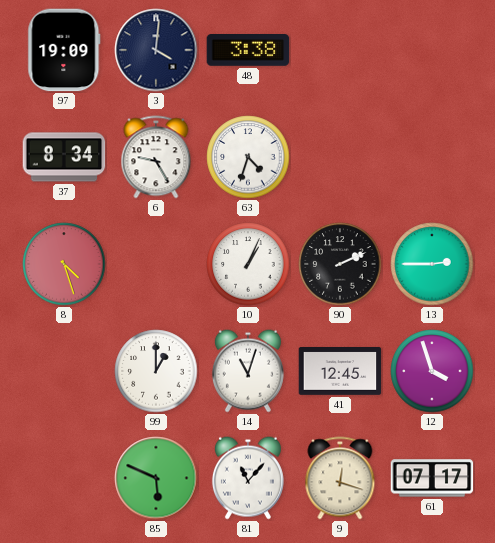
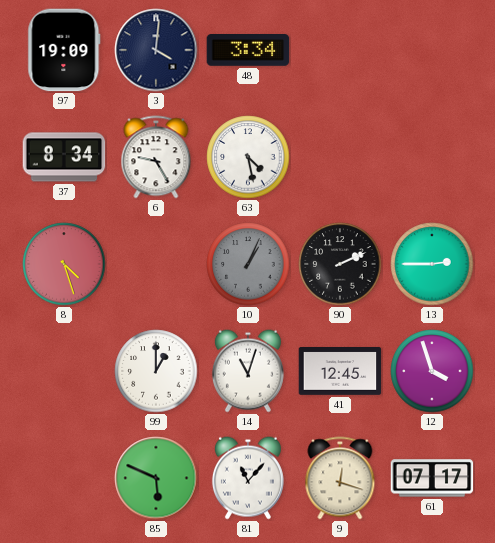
48: 3:38 -> 3:34 (248, 51)
63: 4:33 -> 4:28 (248, 157)
10 dial: white -> grey (248, 264)
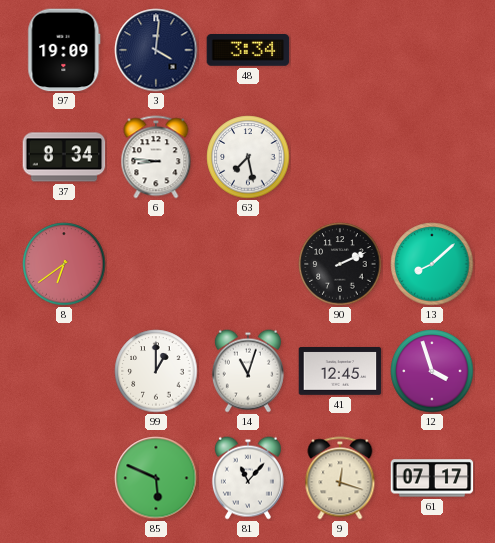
6: 9:25 -> 8:46 (156, 157)
63: 4:28 -> 7:28 (248, 157)
8: 4:27 -> 6:39 (64, 264)
10: 1:04 -> none (248, 264)
13: 2:45 -> 8:08 (432, 264)
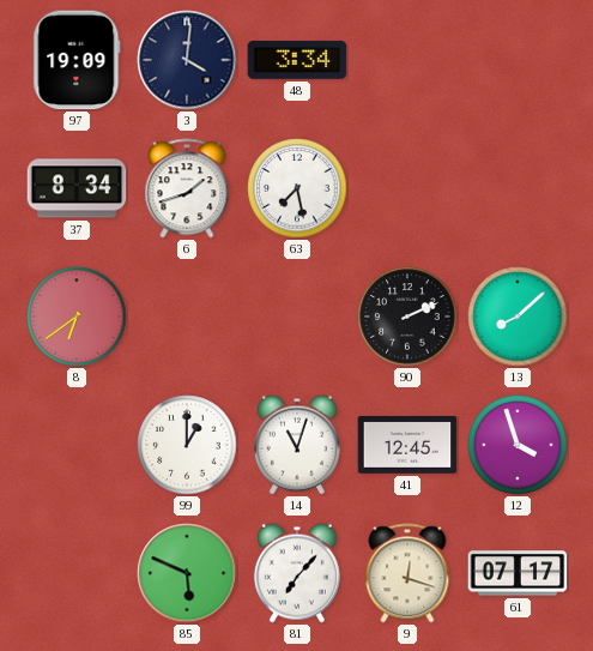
6: 8:46 -> 1:42 (187, 188)
81: 11:07 -> 7:07 (297, 573)
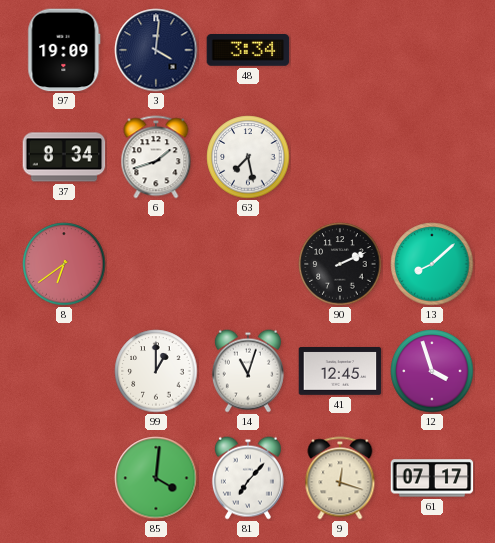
85: 5:49 -> 4:01 (156, 478)
